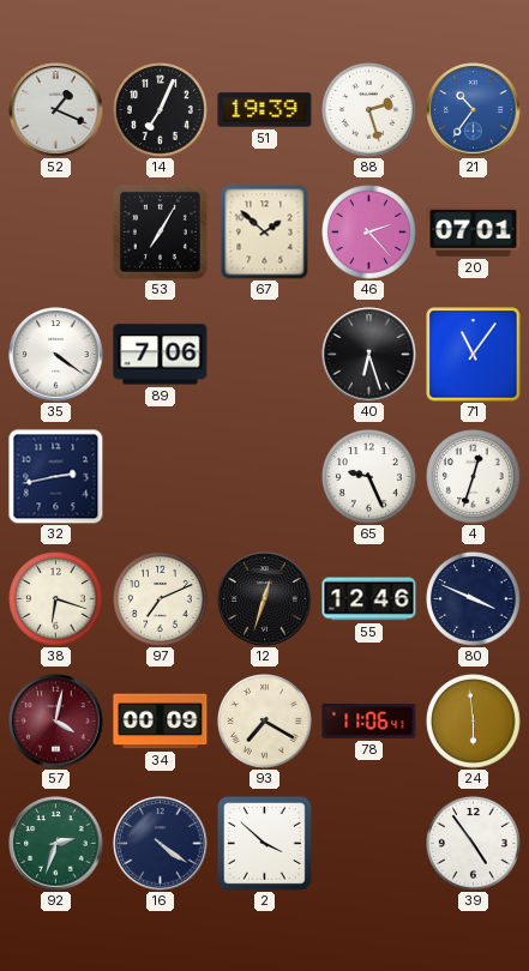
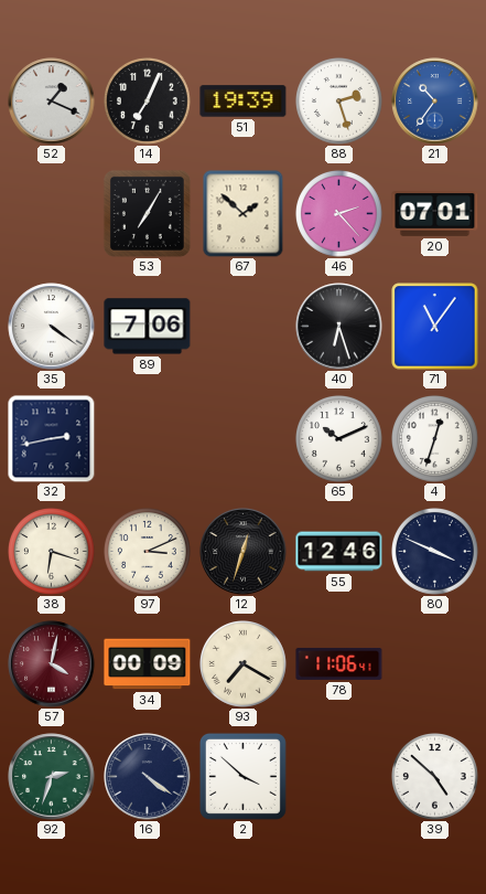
65: 9:26 -> 10:11 (339, 439)
97: 7:11 -> 3:11 (148, 552)
24: 5:59 -> none (474, 722)
39: 4:54 -> 4:52 (435, 777)
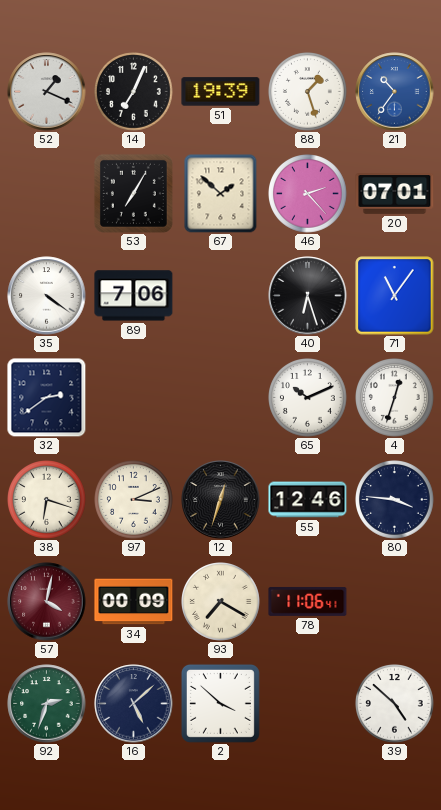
88: 2:27 -> 1:27 (308, 92)
32: 2:43 -> 2:39 (47, 398)
80: 3:49 -> 3:46 (395, 500)
16: 4:21 -> 5:08 (134, 704)
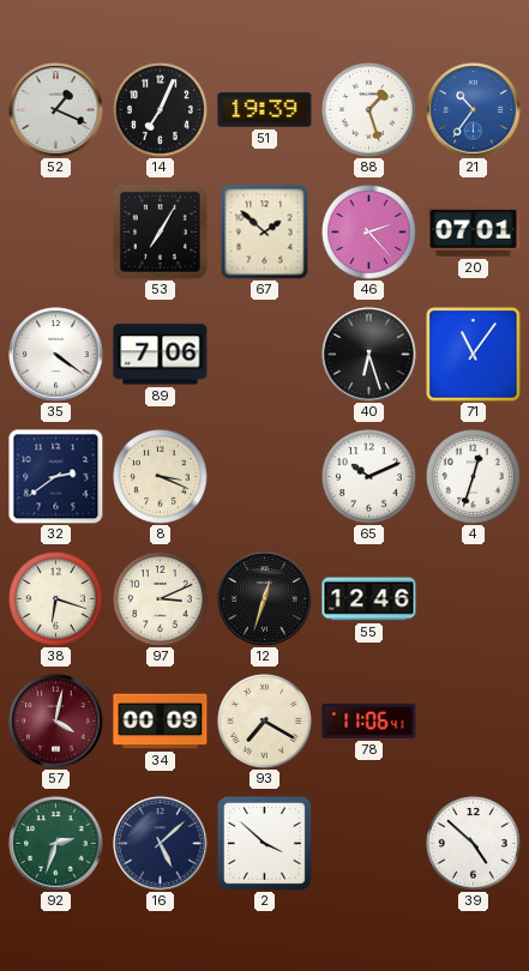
8: none -> 3:19 (161, 477)
80: 3:46 -> none (395, 500)
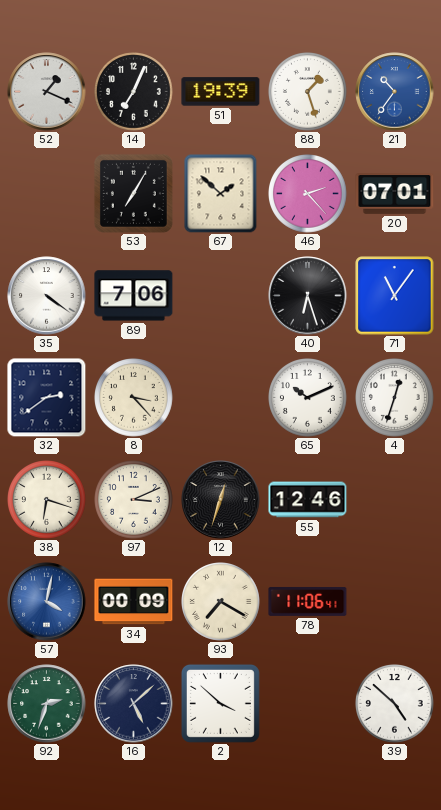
8: 3:19 -> 3:23 (134, 398)
57 dial: burgundy -> blue (47, 602)
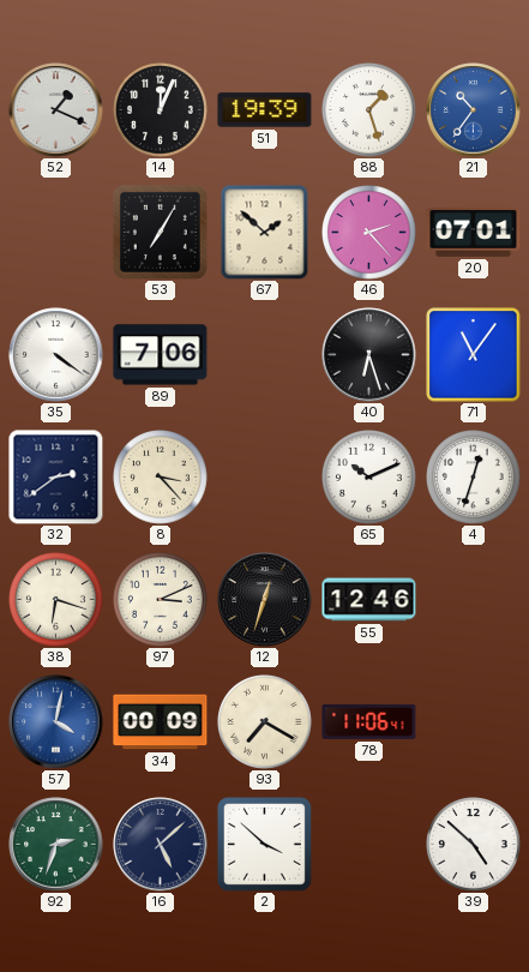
14: 7:04 -> 12:04 (161, 110)
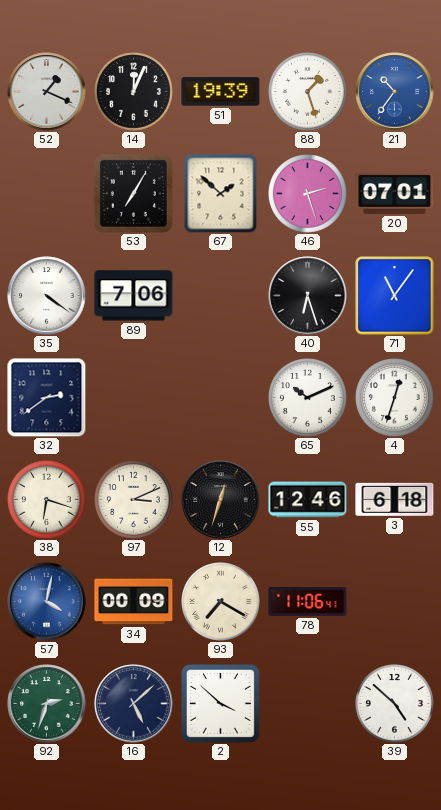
46: 2:23 -> 2:27 (308, 194)
8: 3:23 -> none (161, 478)
3: none -> 6:18 (395, 499)
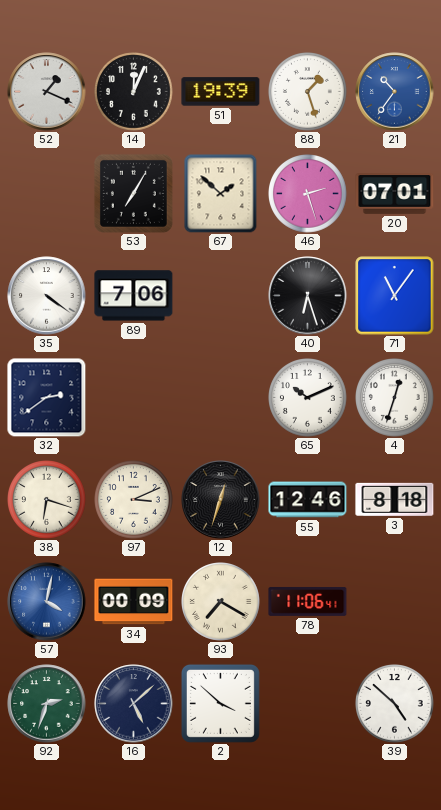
3: 6:18 -> 8:18 (395, 499)
